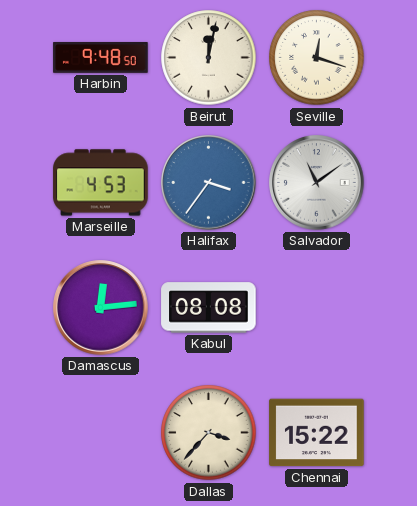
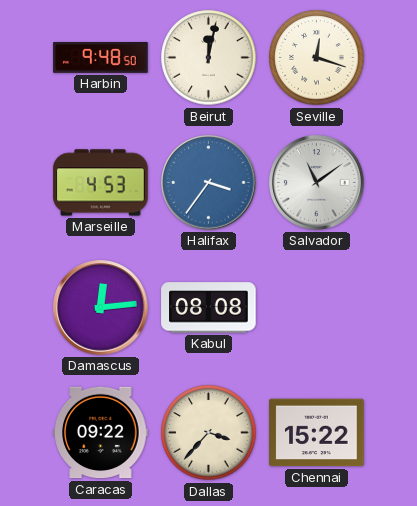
Caracas: none -> 09:22 (101, 433)
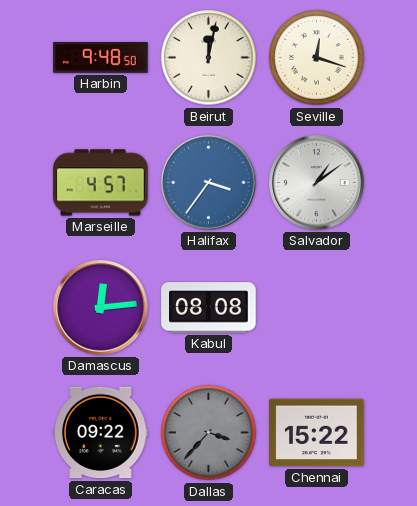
Marseille: 4:53 -> 4:57 (101, 183)
Salvador: 11:09 -> 1:09 (317, 183)
Dallas dial: cream -> grey (209, 433)
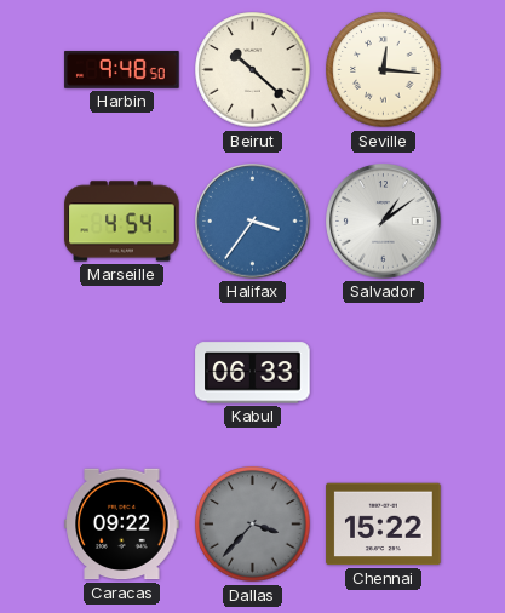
Beirut: 12:02 -> 10:22 (253, 70)
Seville: 12:18 -> 12:16 (384, 70)
Marseille: 4:57 -> 4:54 (122, 222)
Damascus: 12:14 -> none (101, 308)
Kabul: 08:08 -> 06:33 (253, 373)
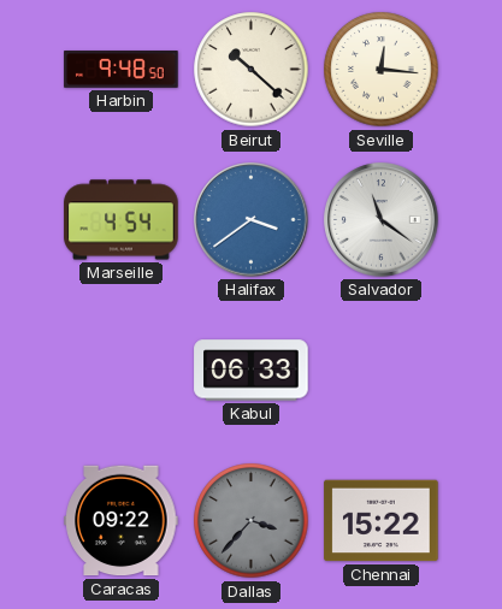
Halifax: 3:36 -> 3:39 (252, 220)
Salvador: 1:09 -> 11:21 (382, 220)
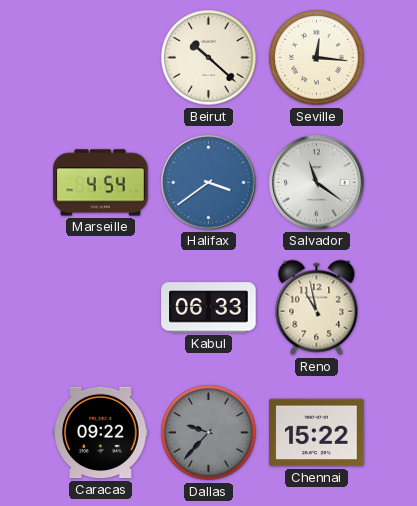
Harbin: 9:48 -> none (122, 70)
Reno: none -> 10:58 (317, 308)
Dallas: 3:37 -> 9:37 (209, 433)
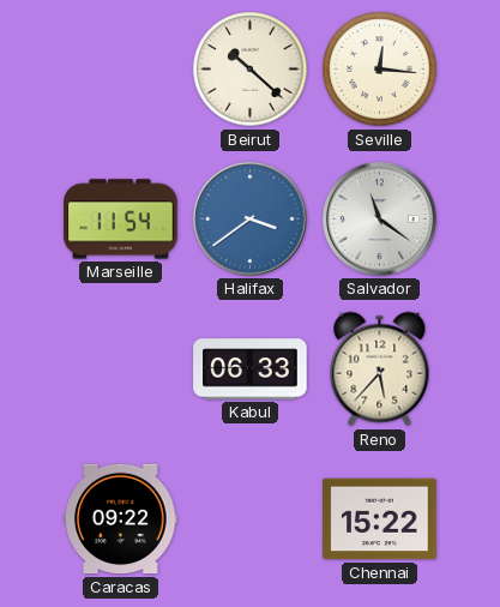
Marseille: 4:54 -> 11:54 (121, 220)
Reno: 10:58 -> 5:37 (380, 369)
Dallas: 9:37 -> none (209, 433)
